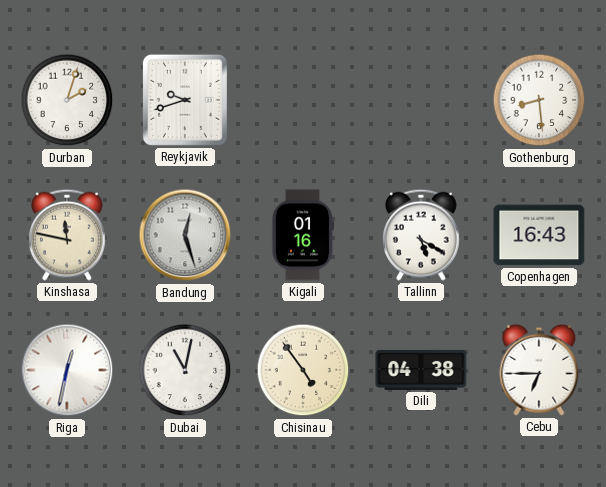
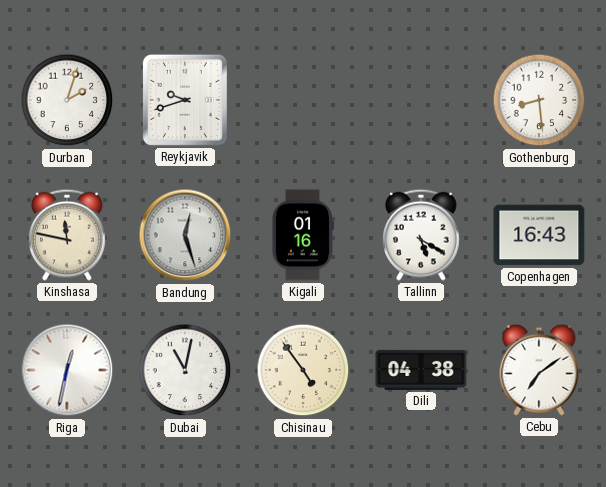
Cebu: 6:45 -> 7:09 (539, 370)
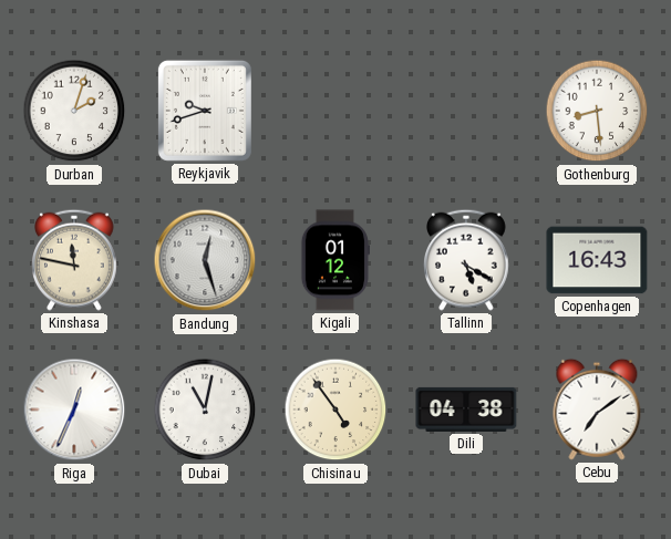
Kigali: 01:16 -> 01:12 (335, 260)
Riga: 12:32 -> 12:34 (74, 410)
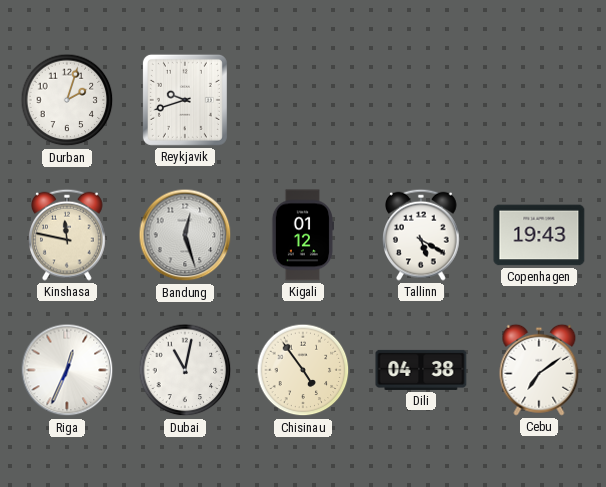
Gothenburg: 8:29 -> none (597, 111)
Copenhagen: 16:43 -> 19:43 (539, 235)
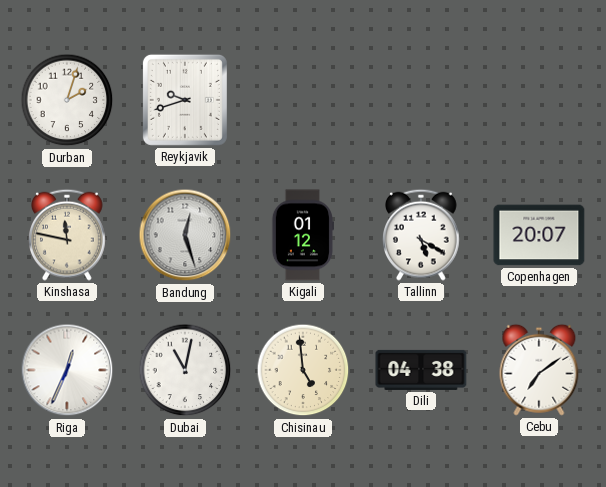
Copenhagen: 19:43 -> 20:07 (539, 235)
Chisinau: 4:54 -> 4:59 (303, 370)
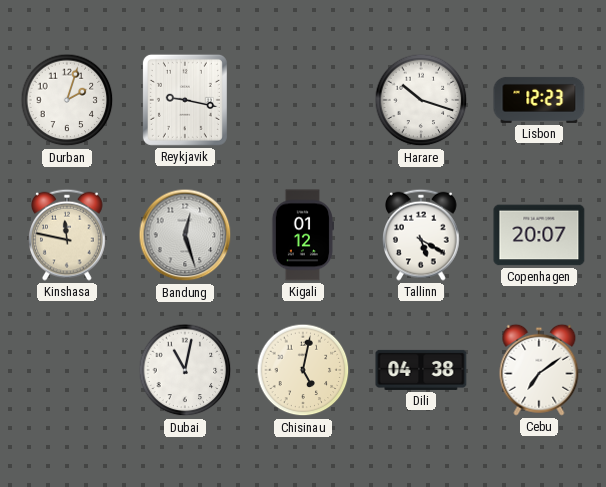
Reykjavik: 9:42 -> 9:17 (185, 100)
Harare: none -> 10:18 (421, 100)
Lisbon: none -> 12:23 (539, 100)
Riga: 12:34 -> none (67, 370)
Chisinau: 4:59 -> 5:02 (303, 370)
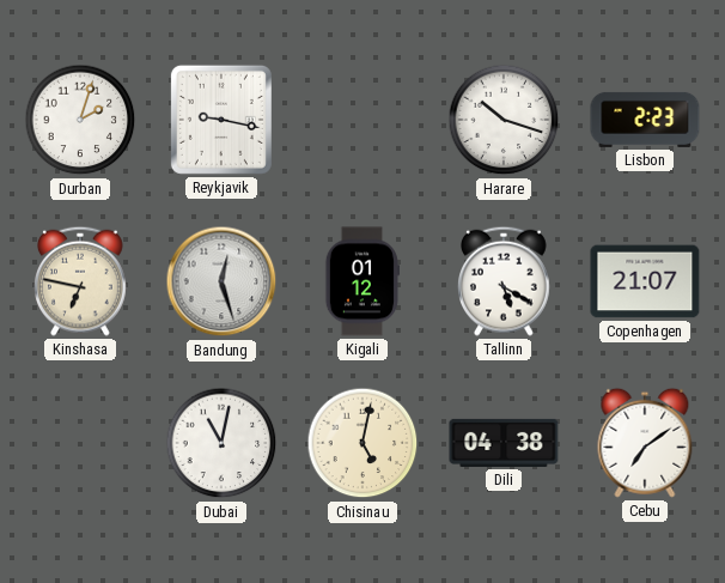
Lisbon: 12:23 -> 2:23 (645, 120)
Kinshasa: 11:47 -> 6:47 (81, 281)
Copenhagen: 20:07 -> 21:07 (645, 281)
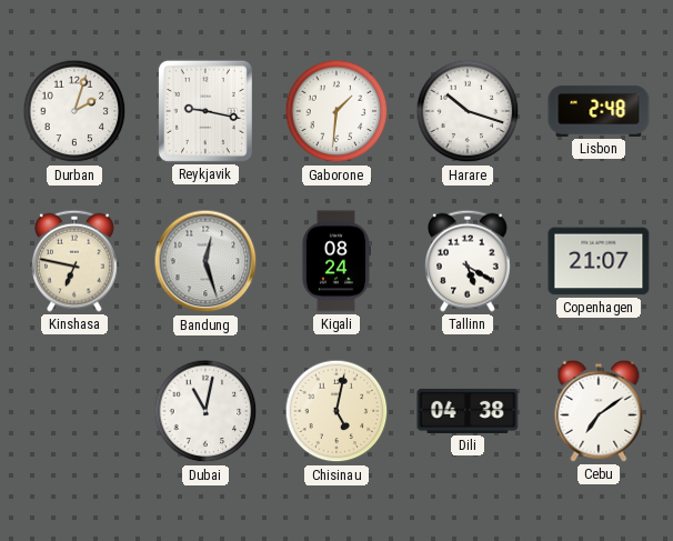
Gaborone: none -> 1:31 (336, 111)
Lisbon: 2:23 -> 2:48 (599, 111)
Kigali: 01:12 -> 08:24 (336, 261)
